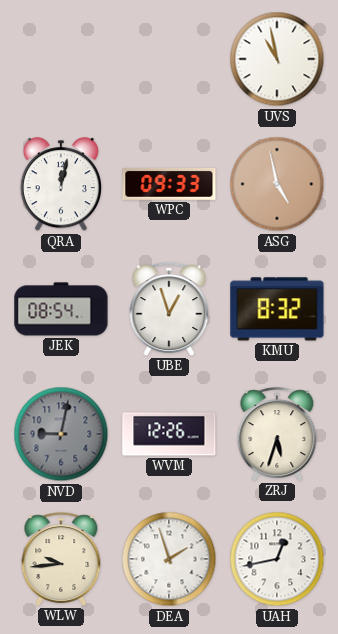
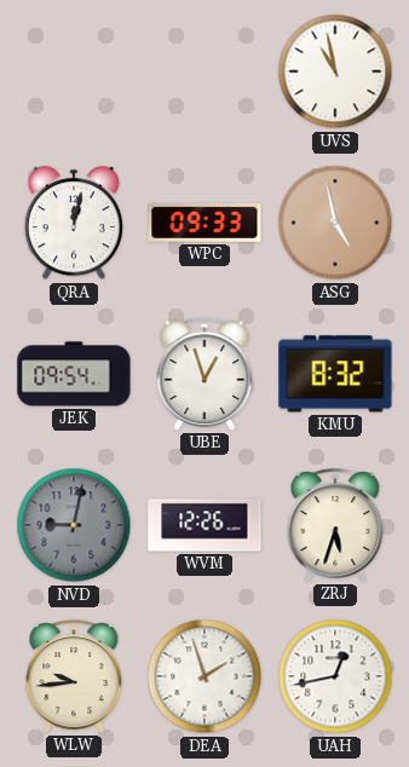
JEK: 08:54 -> 09:54 (74, 374)
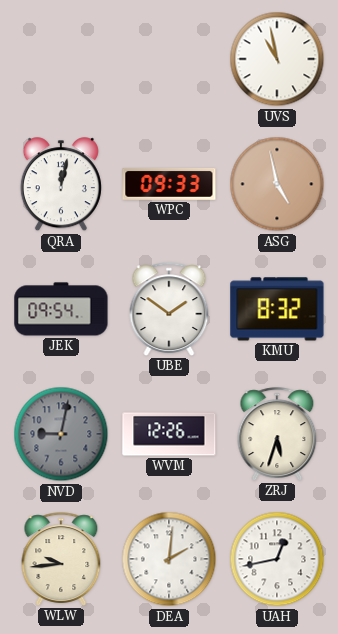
UBE: 12:57 -> 1:51 (169, 309)
DEA: 1:57 -> 2:01 (169, 559)
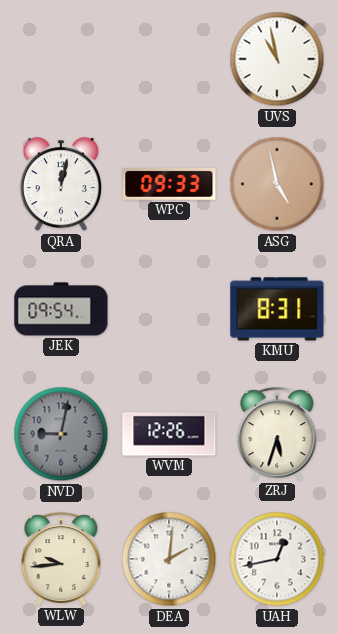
UBE: 1:51 -> none (169, 309)
KMU: 8:32 -> 8:31 (277, 309)
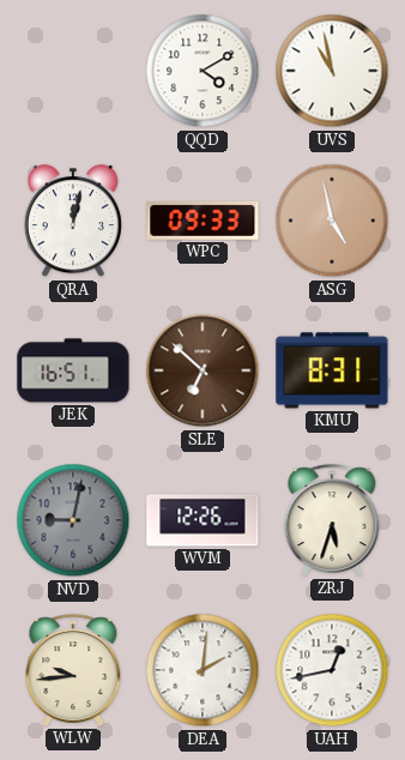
QQD: none -> 4:10 (202, 71)
JEK: 09:54 -> 16:51 (73, 370)
SLE: none -> 6:52 (202, 370)
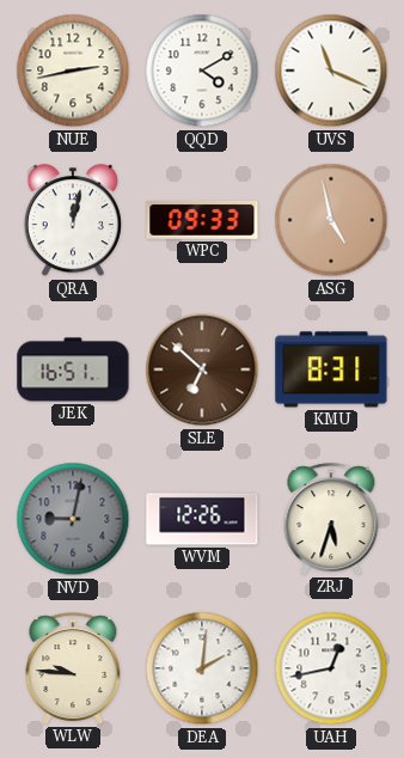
NUE: none -> 2:43 (73, 71)
UVS: 10:58 -> 11:19 (331, 71)
WLW: 9:44 -> 9:46 (73, 668)
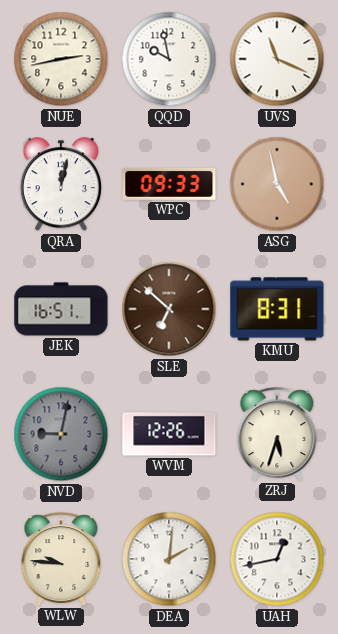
QQD: 4:10 -> 9:58 (169, 59)
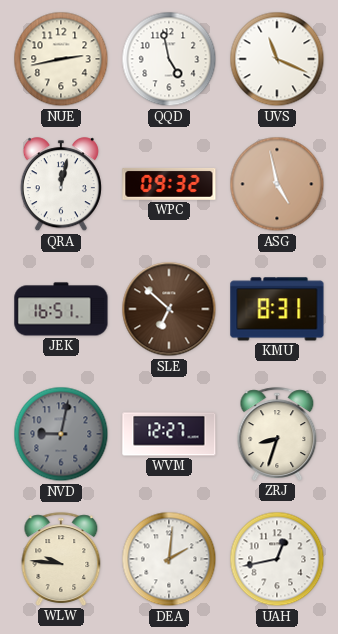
QQD: 9:58 -> 4:58 (169, 59)
WPC: 09:33 -> 09:32 (169, 184)
WVM: 12:26 -> 12:27 (169, 434)
ZRJ: 5:33 -> 8:33 (277, 434)
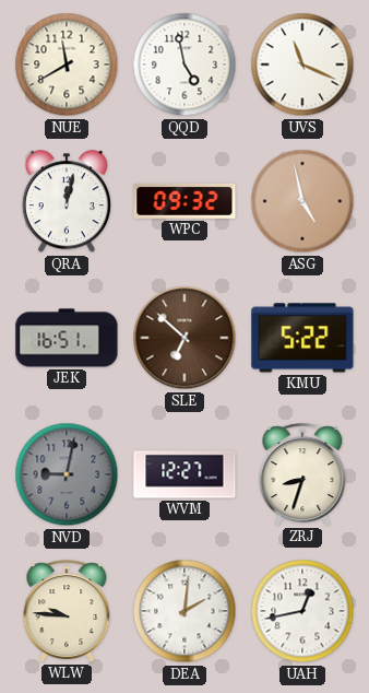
NUE: 2:43 -> 11:40 (67, 64)
KMU: 8:31 -> 5:22 (302, 338)
